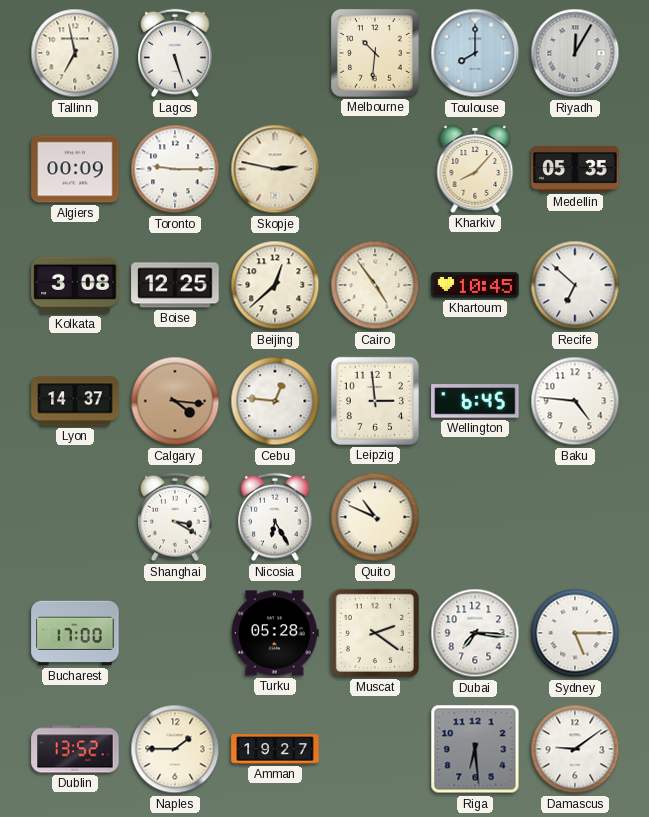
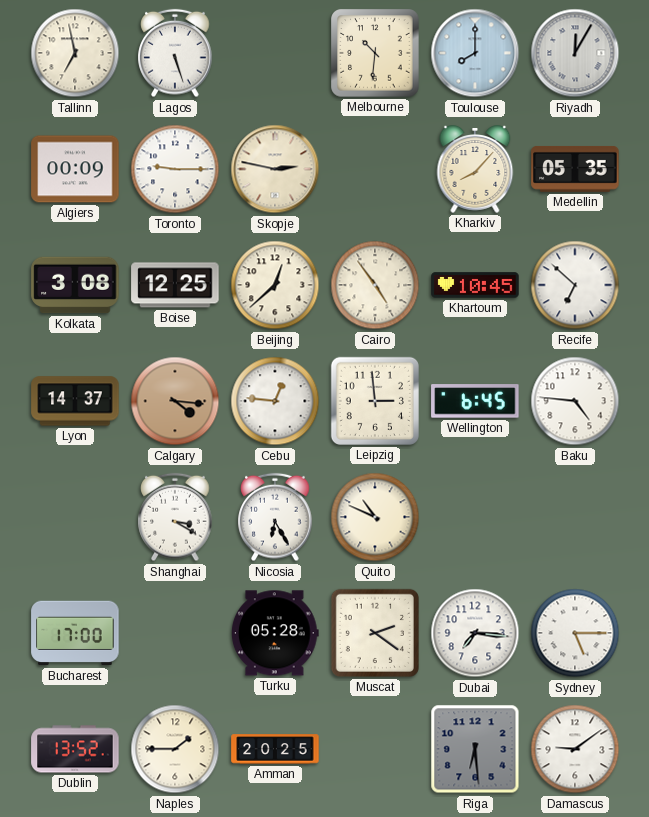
Amman: 19:27 -> 20:25 (275, 749)
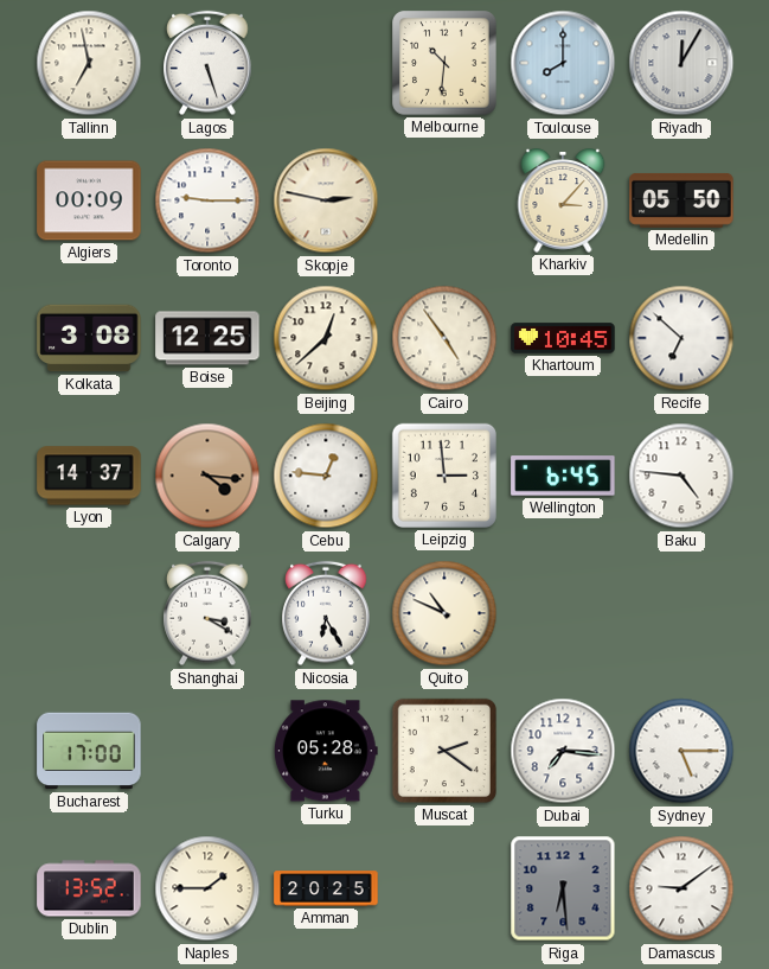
Kharkiv: 8:07 -> 3:07 (563, 200)
Medellin: 05:35 -> 05:50 (681, 200)
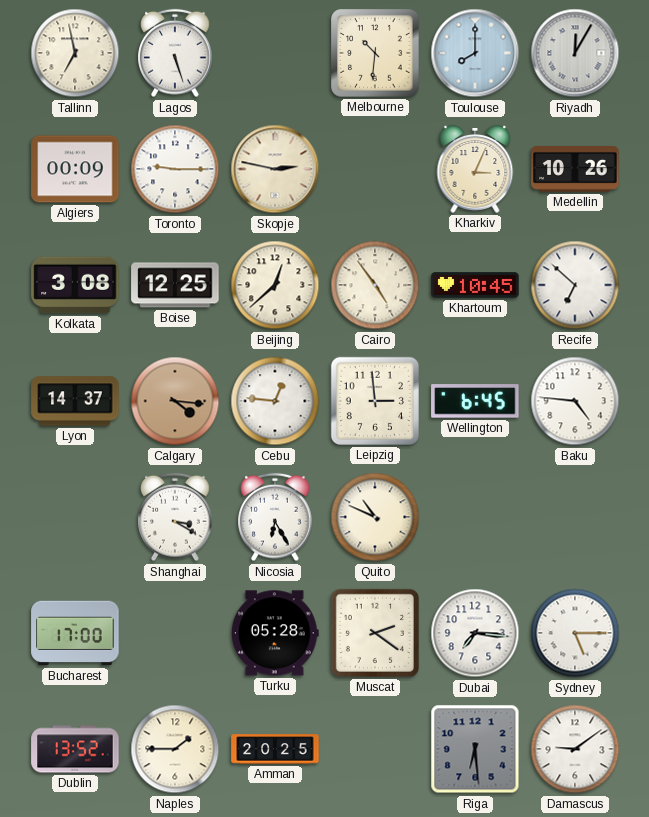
Kharkiv: 3:07 -> 3:04 (475, 169)
Medellin: 05:50 -> 10:26 (575, 169)
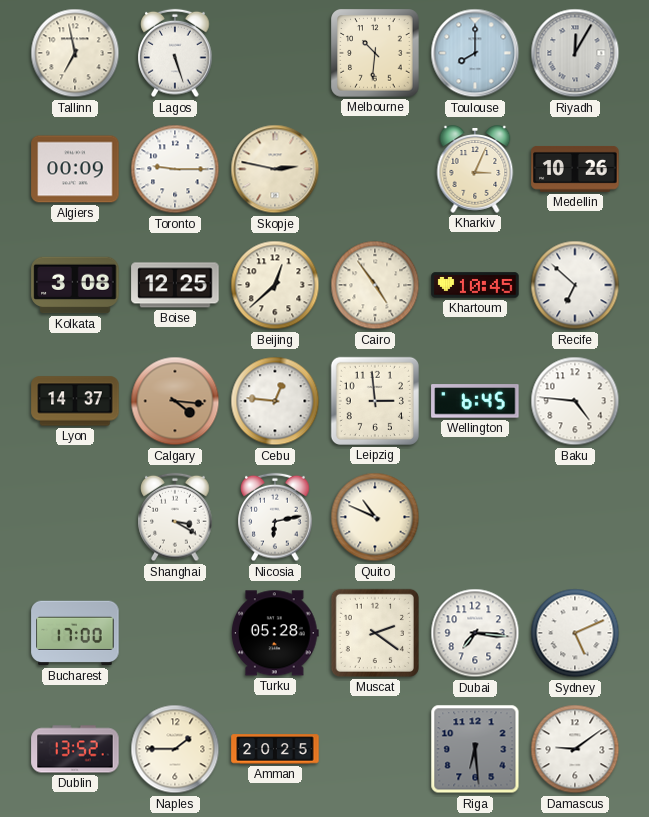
Nicosia: 6:25 -> 6:13 (275, 517)
Sydney: 5:15 -> 5:11 (575, 633)
